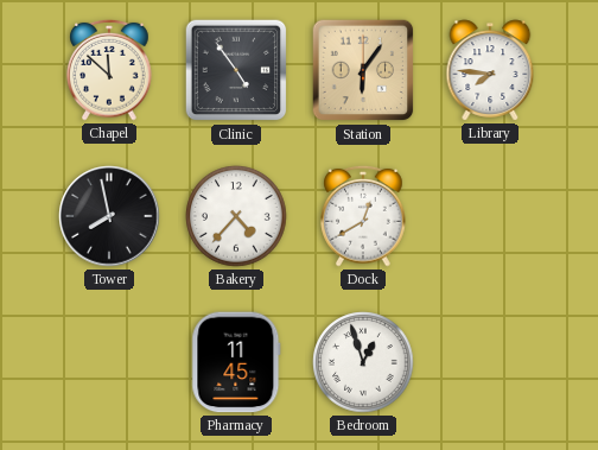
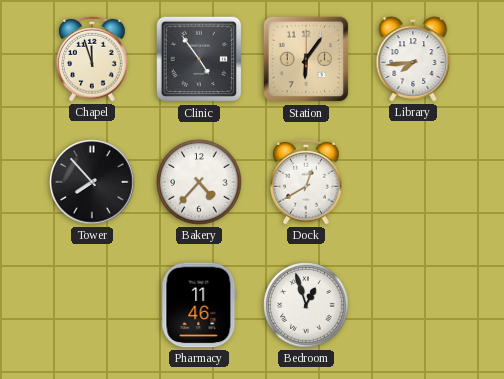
Chapel: 11:52 -> 11:57 (92, 59)
Library: 7:46 -> 7:44 (413, 59)
Tower: 7:58 -> 7:53 (92, 182)
Pharmacy: 11:45 -> 11:46 (199, 305)
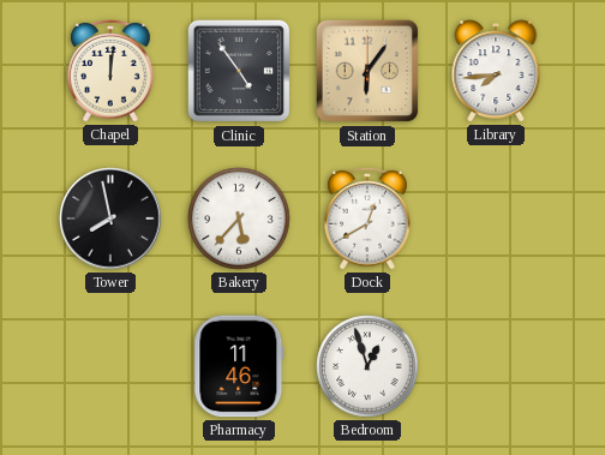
Chapel: 11:57 -> 12:01 (110, 71)
Tower: 7:53 -> 7:58 (110, 218)
Bakery: 4:37 -> 5:37 (239, 218)
